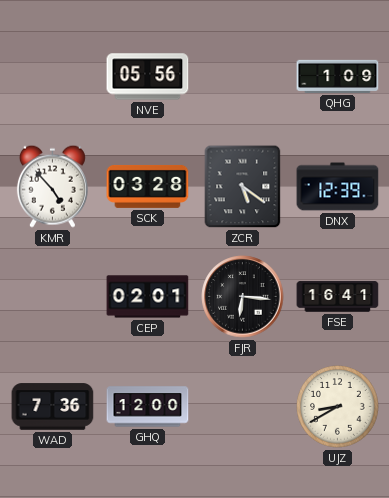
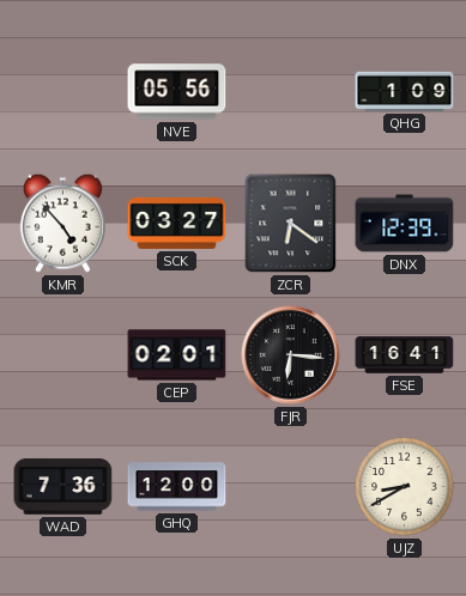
SCK: 03:28 -> 03:27 (177, 223)
ZCR: 5:21 -> 6:21 (291, 224)
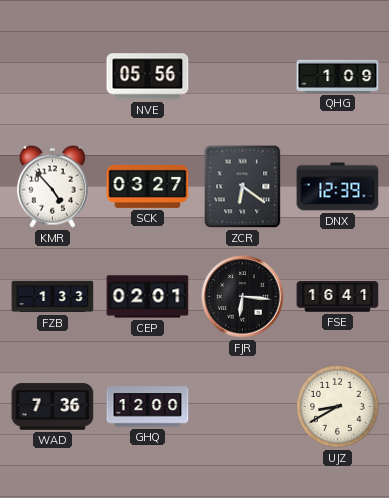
FZB: none -> 1:33 (53, 297)
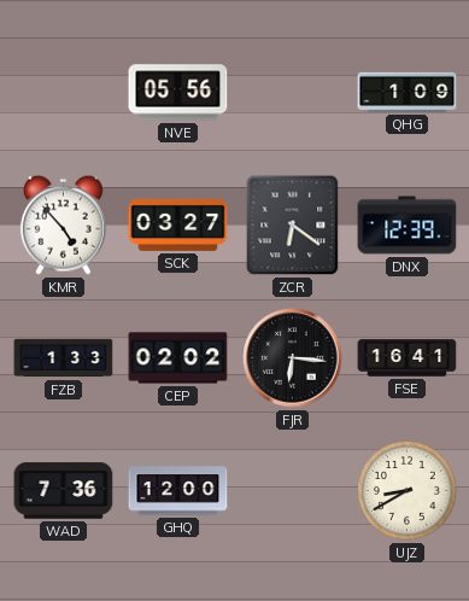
CEP: 02:01 -> 02:02 (178, 358)
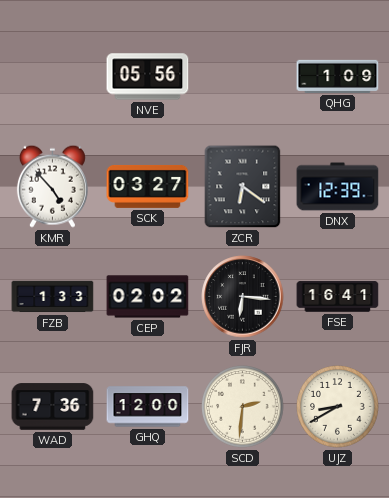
SCD: none -> 2:31 (243, 407)
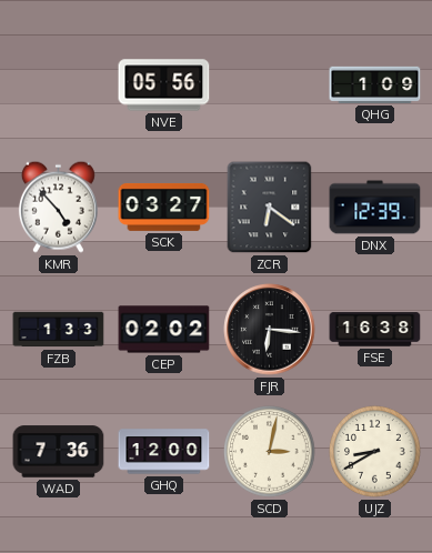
FSE: 16:41 -> 16:38 (375, 330)
SCD: 2:31 -> 3:02 (270, 452)
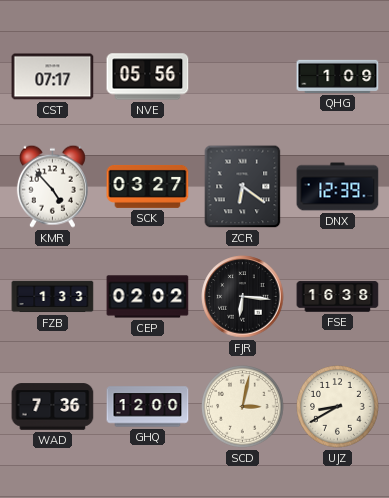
CST: none -> 07:17 (53, 77)
